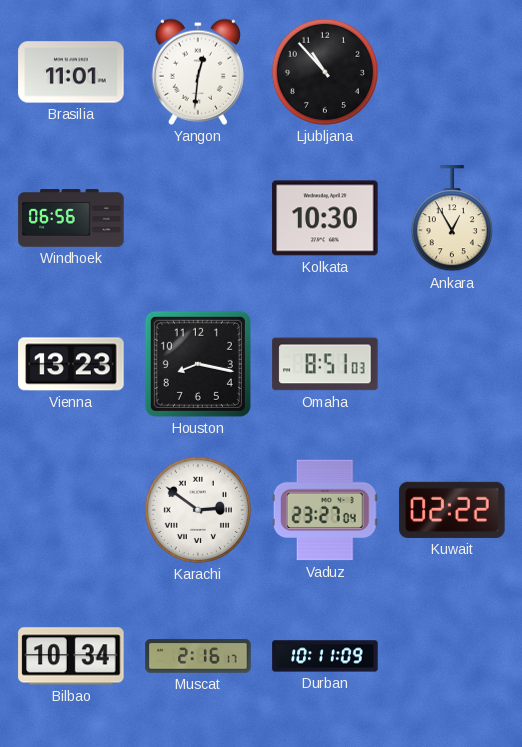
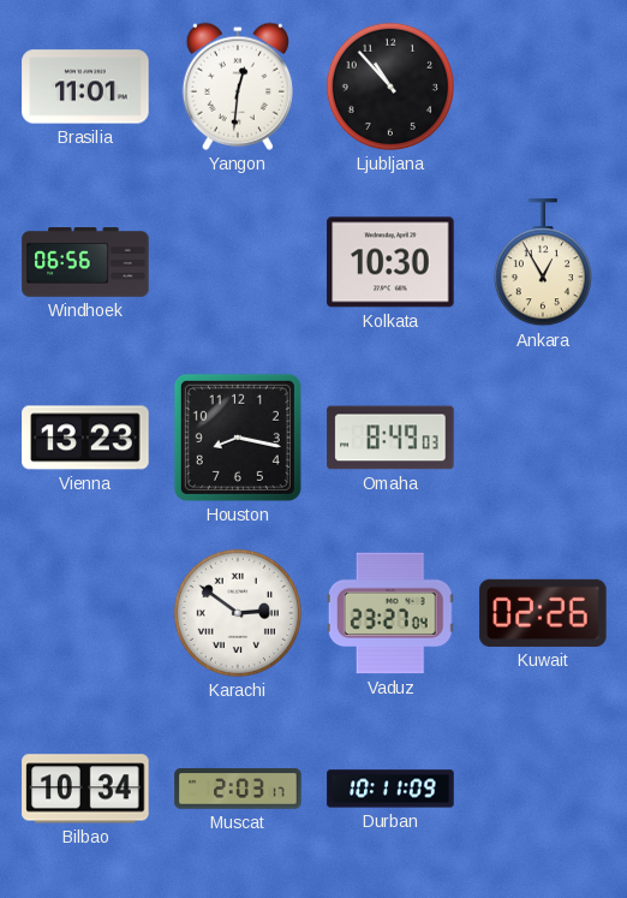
Omaha: 8:51 -> 8:49 (390, 438)
Kuwait: 02:22 -> 02:26 (543, 613)
Muscat: 2:16 -> 2:03 (238, 789)
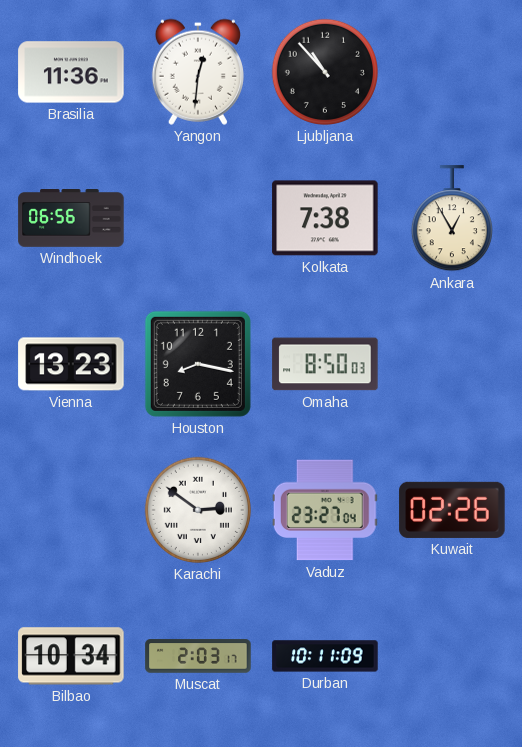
Brasilia: 11:01 -> 11:36 (71, 72)
Kolkata: 10:30 -> 7:38 (325, 218)
Omaha: 8:49 -> 8:50 (325, 364)
